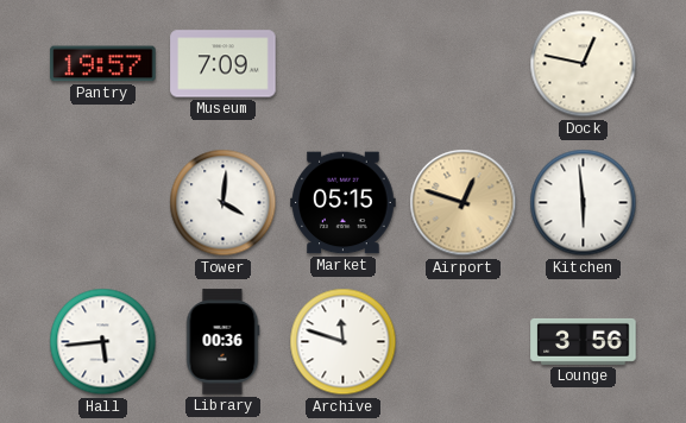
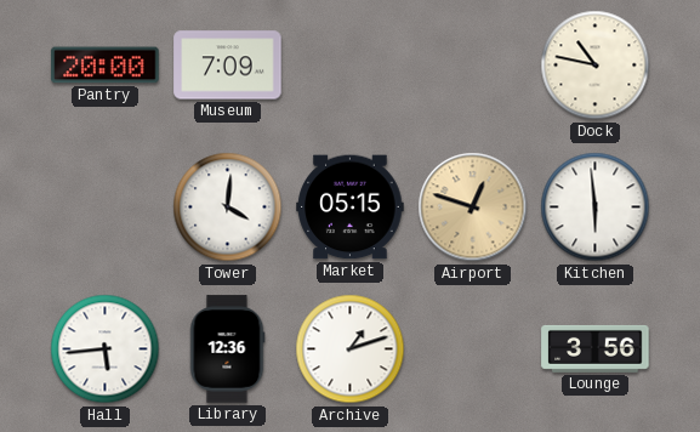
Pantry: 19:57 -> 20:00 (106, 66)
Dock: 12:47 -> 10:47 (596, 66)
Library: 00:36 -> 12:36 (227, 349)
Archive: 11:48 -> 1:12 (351, 349)
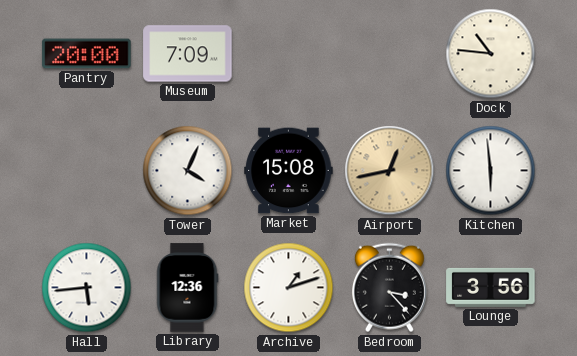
Dock: 10:47 -> 10:46 (491, 54)
Tower: 4:01 -> 4:04 (188, 171)
Market: 05:15 -> 15:08 (289, 171)
Airport: 12:48 -> 12:43 (390, 171)
Bedroom: none -> 3:23 (389, 288)
